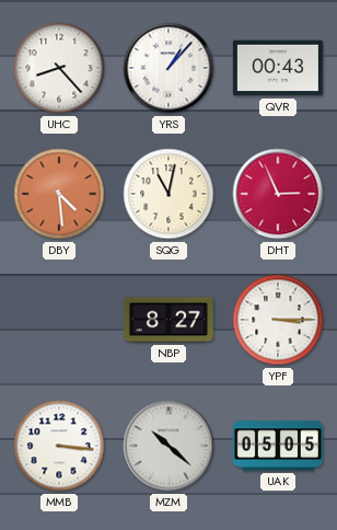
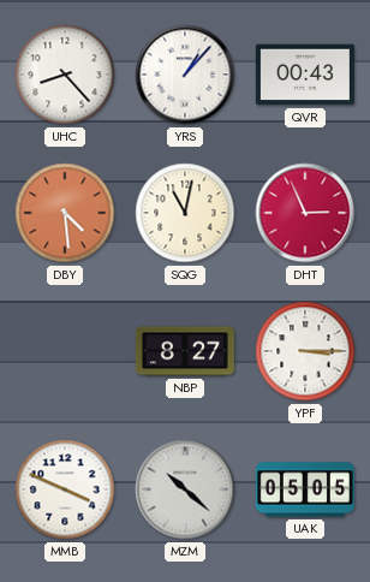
MMB: 3:16 -> 3:49 (65, 489)
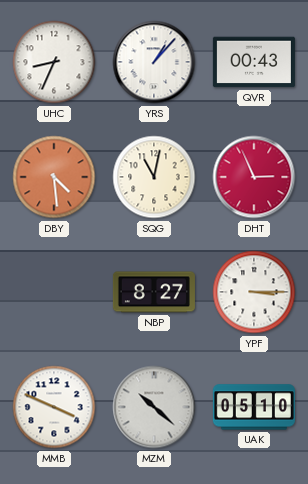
UHC: 8:23 -> 8:34 (54, 62)
UAK: 05:05 -> 05:10 (254, 407)
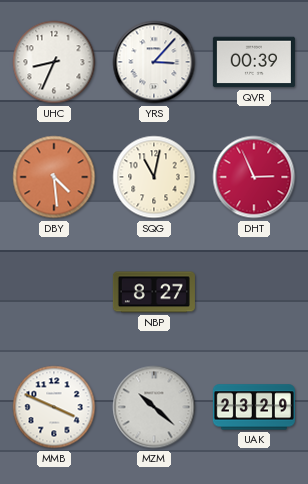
YRS: 1:07 -> 3:07 (154, 62)
QVR: 00:43 -> 00:39 (254, 62)
YPF: 3:15 -> none (254, 292)
UAK: 05:10 -> 23:29 (254, 407)
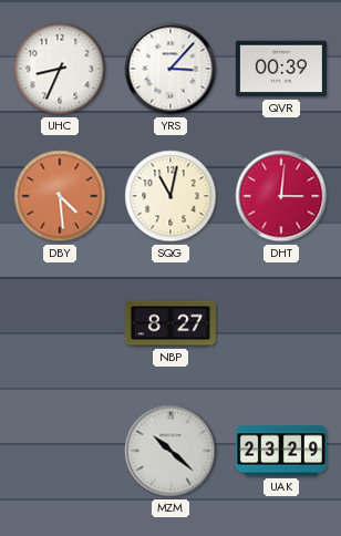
DHT: 2:56 -> 3:01 (281, 196)
MMB: 3:49 -> none (54, 407)
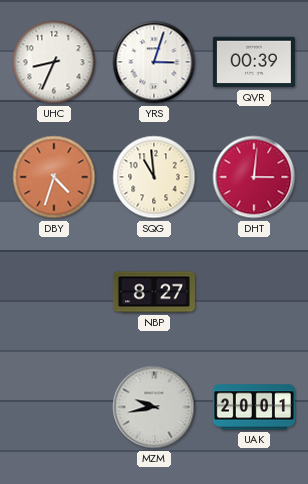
YRS: 3:07 -> 3:03 (154, 62)
DBY: 4:29 -> 4:33 (54, 177)
SQG: 11:02 -> 10:59 (154, 177)
MZM: 10:22 -> 9:43 (154, 407)
UAK: 23:29 -> 20:01 (254, 407)
